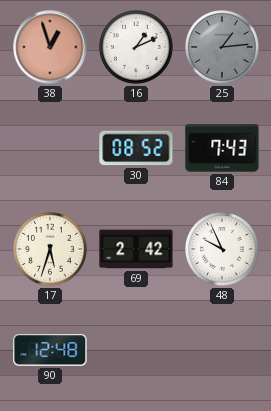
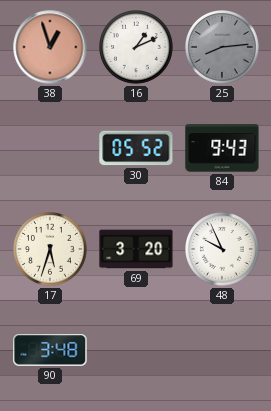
25: 1:14 -> 8:14 (223, 48)
30: 08:52 -> 05:52 (136, 148)
84: 7:43 -> 9:43 (222, 148)
69: 2:42 -> 3:20 (136, 249)
90: 12:48 -> 3:48 (50, 350)
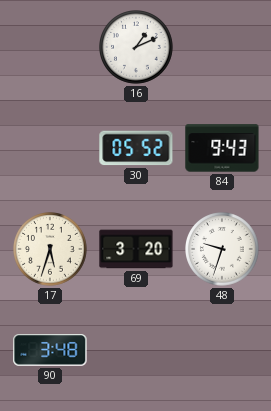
38: 12:57 -> none (50, 47)
25: 8:14 -> none (223, 48)
48: 9:56 -> 9:33 (223, 250)
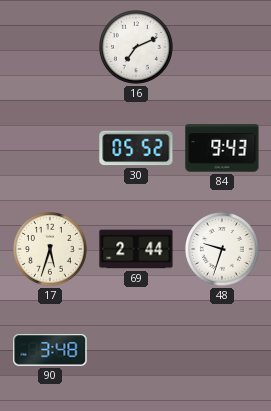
16: 1:11 -> 7:11 (137, 48)
69: 3:20 -> 2:44 (136, 249)
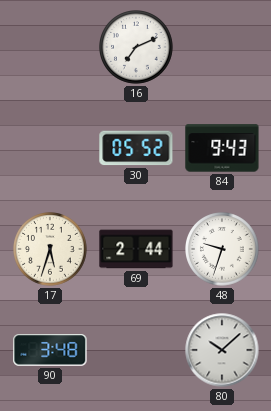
80: none -> 10:08 (222, 350)
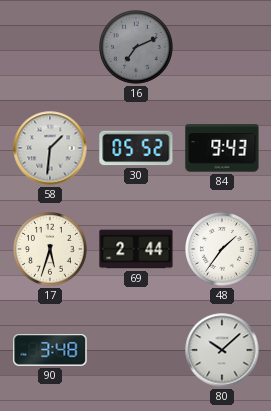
16 dial: white -> grey (137, 48)
58: none -> 1:31 (50, 148)
48: 9:33 -> 1:36 (223, 250)
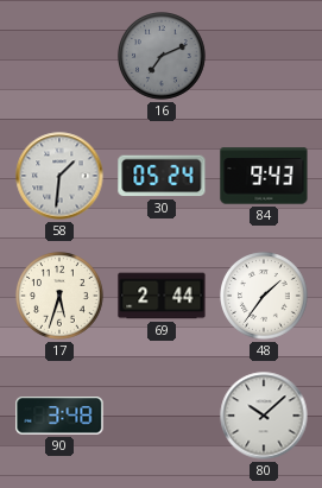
30: 05:52 -> 05:24 (162, 176)
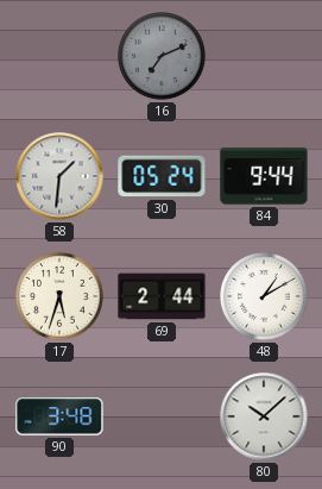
84: 9:43 -> 9:44 (264, 176)
48: 1:36 -> 1:10 (265, 297)
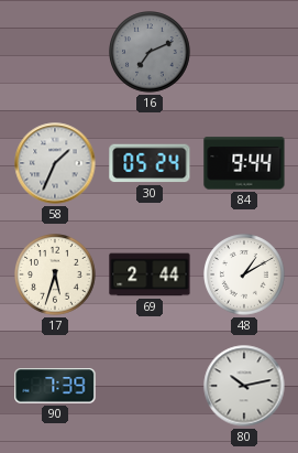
58: 1:31 -> 1:34 (55, 163)
90: 3:48 -> 7:39 (55, 386)
80: 10:08 -> 10:13 (244, 386)
